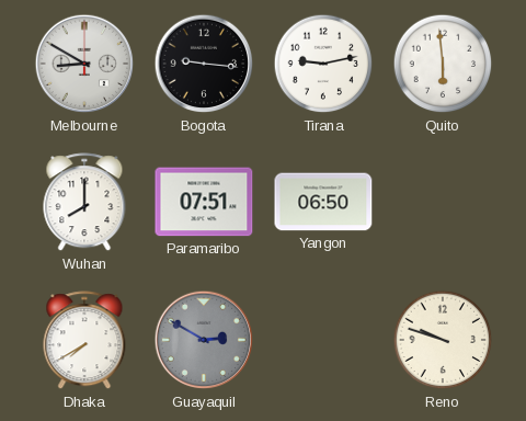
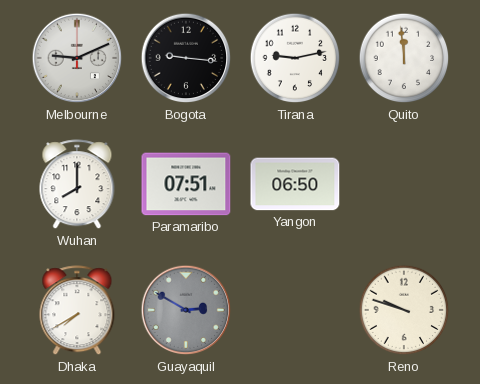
Melbourne: 8:50 -> 9:11 (77, 58)
Quito: 5:59 -> 11:59 (404, 58)
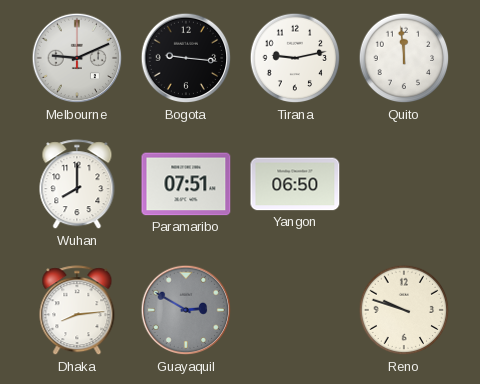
Dhaka: 7:40 -> 8:14 (77, 311)
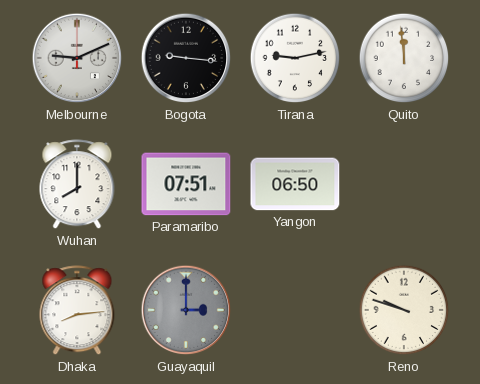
Guayaquil: 2:50 -> 3:00 (186, 310)
